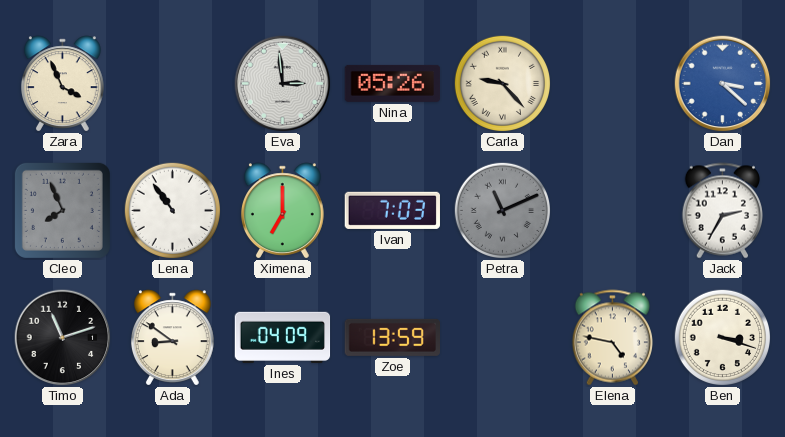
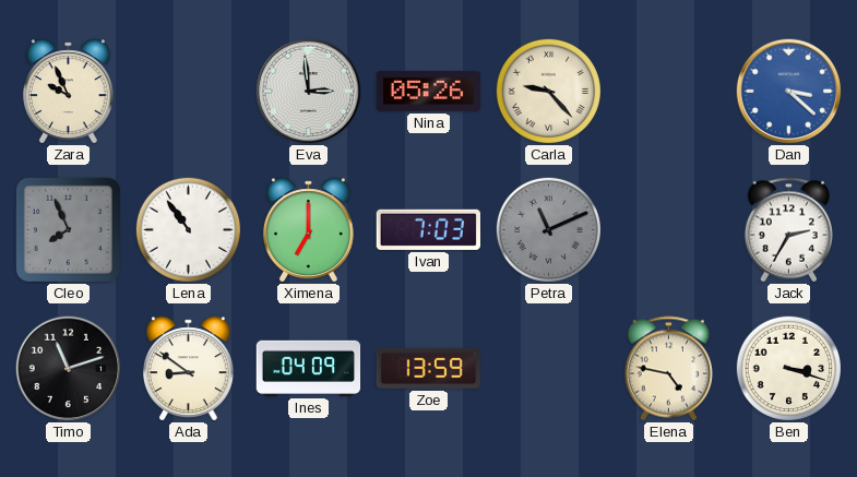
Zara: 3:56 -> 9:56 (68, 91)
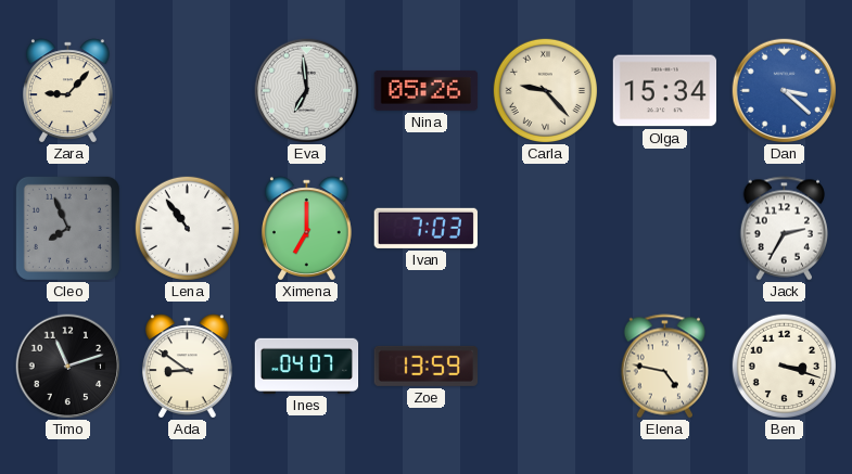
Zara: 9:56 -> 9:07 (67, 90)
Eva: 2:59 -> 6:59 (307, 91)
Olga: none -> 15:34 (665, 91)
Petra: 11:11 -> none (548, 229)
Ines: 04:09 -> 04:07 (307, 366)
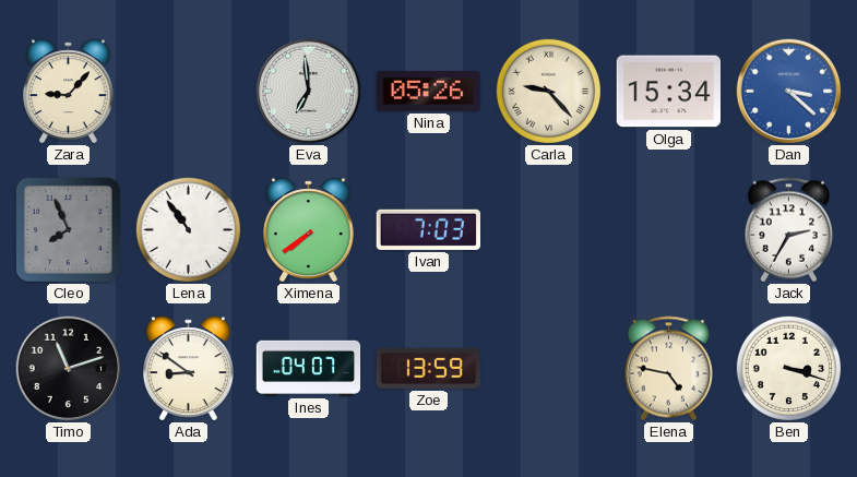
Ximena: 7:00 -> 7:39 (308, 229)
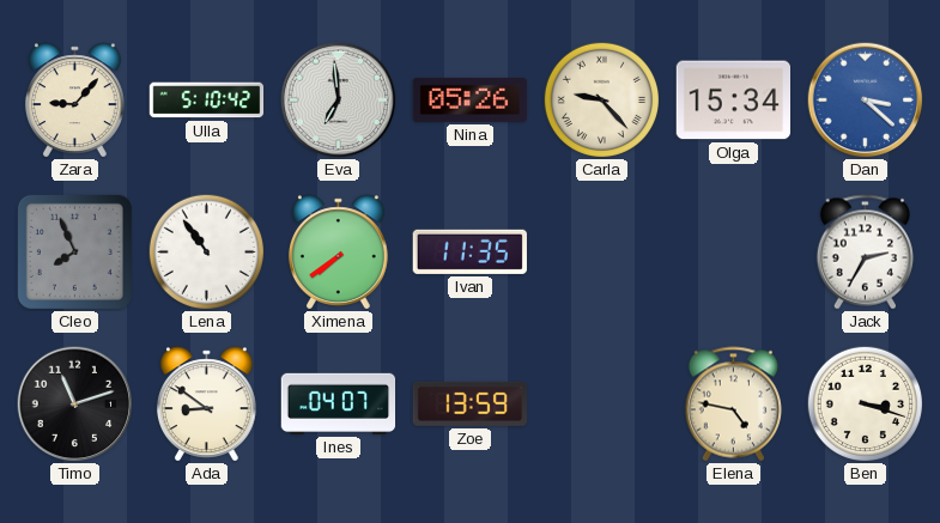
Ulla: none -> 5:10 (207, 101)
Ivan: 7:03 -> 11:35 (469, 251)
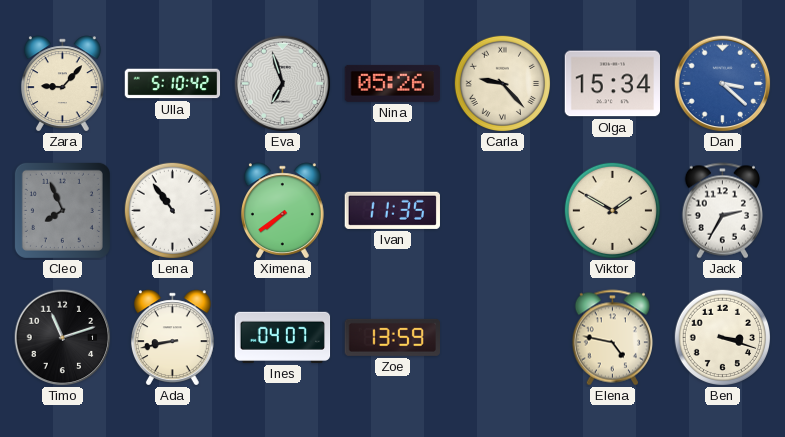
Eva: 6:59 -> 6:57 (283, 84)
Viktor: none -> 1:50 (612, 210)
Ada: 8:51 -> 8:43 (172, 337)
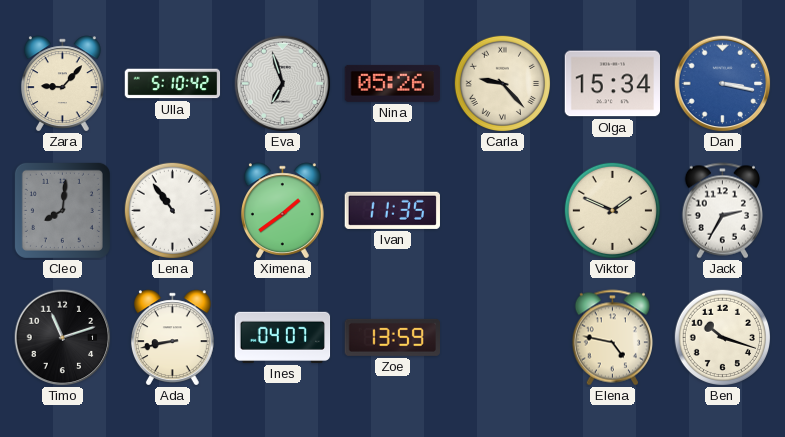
Dan: 3:22 -> 3:17 (723, 84)
Cleo: 7:56 -> 8:01 (62, 210)
Ximena: 7:39 -> 1:39 (282, 210)
Viktor: 1:50 -> 1:49 (612, 210)
Ben: 3:18 -> 10:18 (722, 337)
